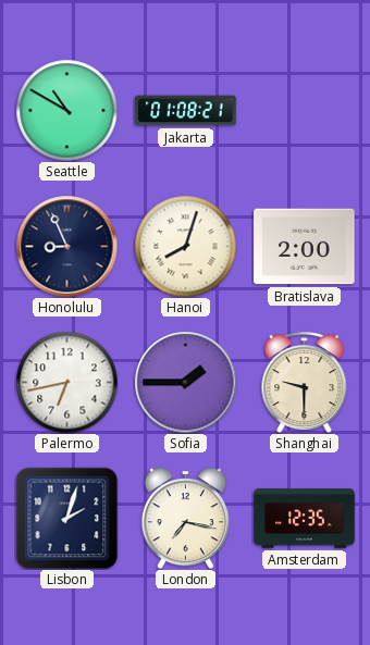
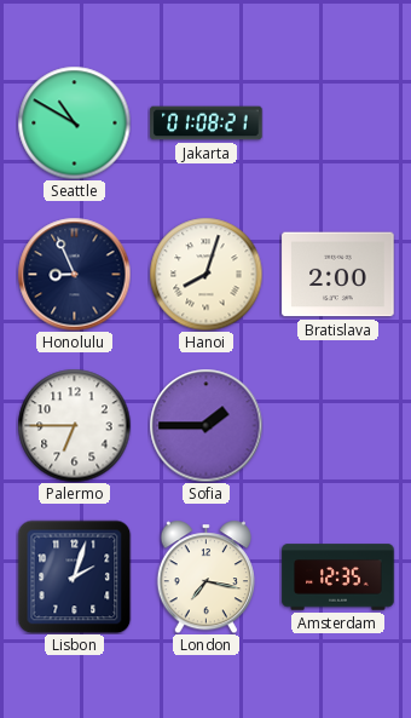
Palermo: 6:43 -> 6:45 (74, 425)
Shanghai: 9:30 -> none (305, 382)
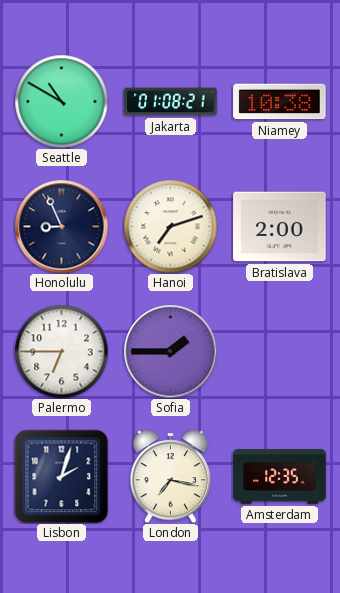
Niamey: none -> 10:38 (280, 102)
Hanoi: 8:03 -> 7:12 (170, 226)
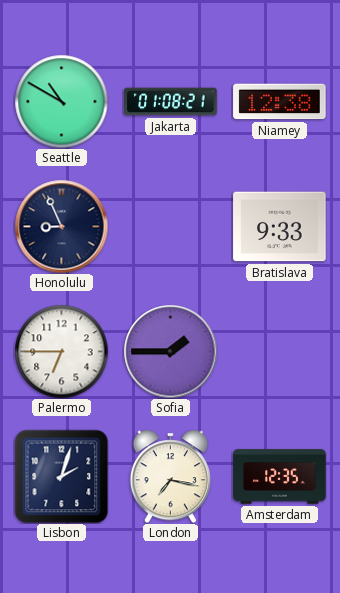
Niamey: 10:38 -> 12:38 (280, 102)
Hanoi: 7:12 -> none (170, 226)
Bratislava: 2:00 -> 9:33 (280, 227)
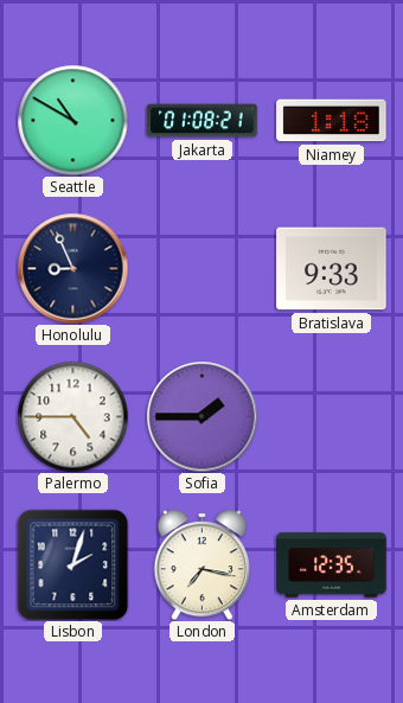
Niamey: 12:38 -> 1:18 (332, 121)
Palermo: 6:45 -> 4:45 (72, 416)
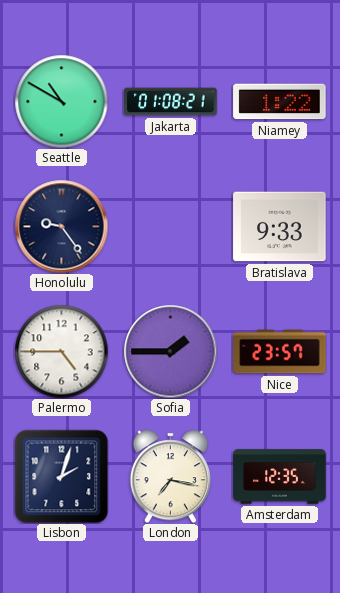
Niamey: 1:18 -> 1:22 (280, 102)
Honolulu: 8:56 -> 9:24 (61, 226)
Nice: none -> 23:57 (280, 352)
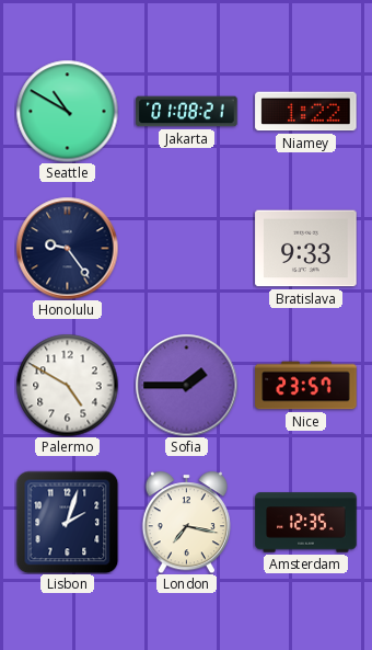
Palermo: 4:45 -> 4:50 (67, 385)
